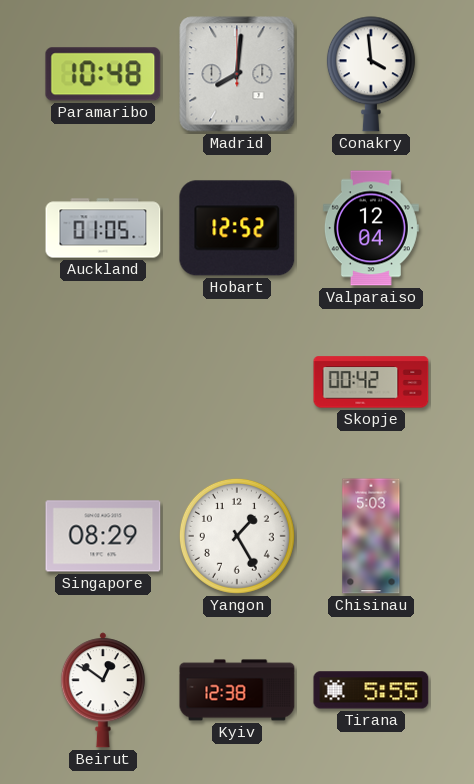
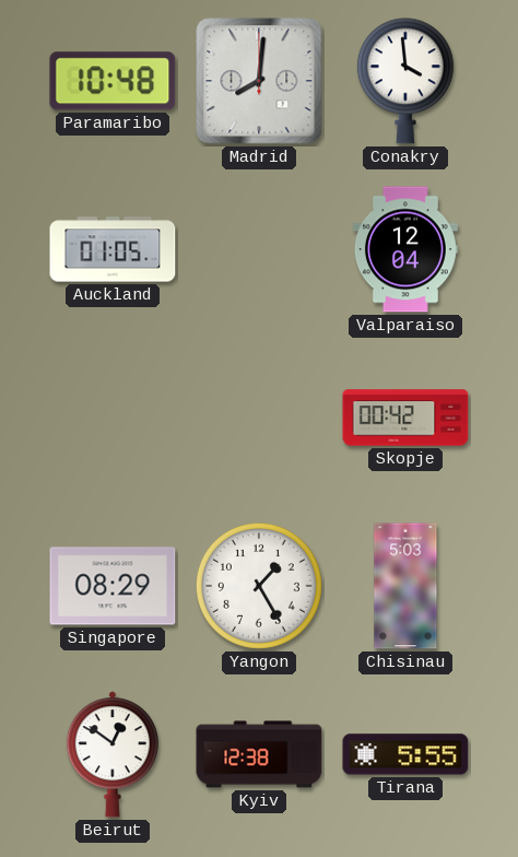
Hobart: 12:52 -> none (237, 228)
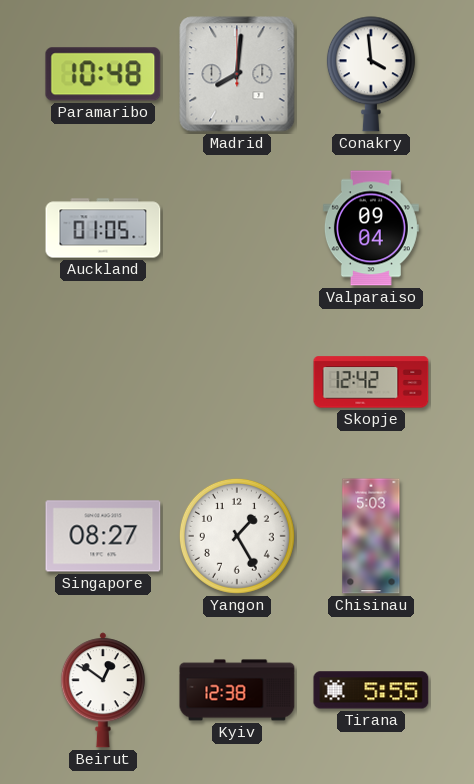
Valparaiso: 12:04 -> 09:04 (371, 228)
Skopje: 00:42 -> 12:42 (371, 382)
Singapore: 08:29 -> 08:27 (103, 536)
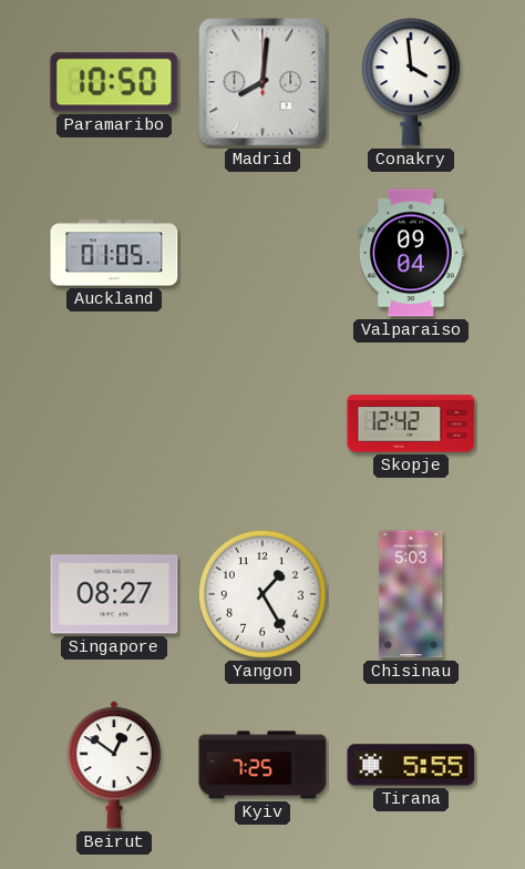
Paramaribo: 10:48 -> 10:50 (114, 82)
Kyiv: 12:38 -> 7:25 (262, 765)
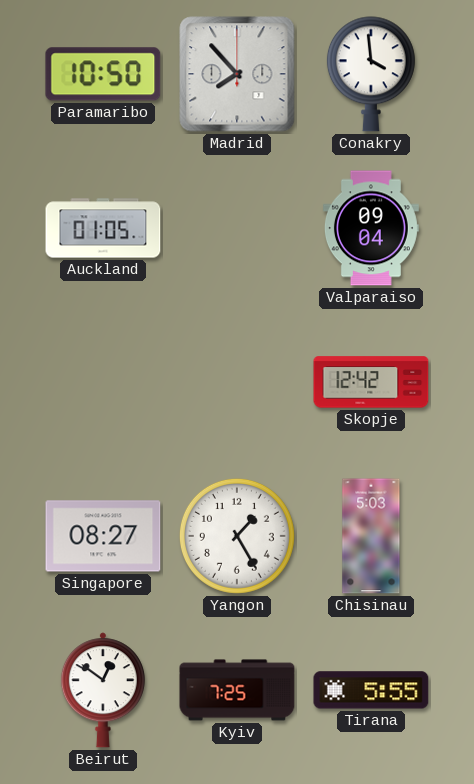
Madrid: 8:01 -> 7:53 (237, 74)
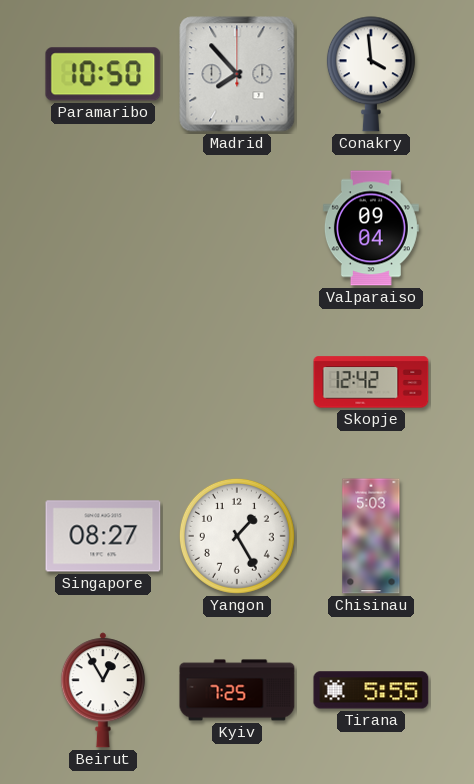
Auckland: 01:05 -> none (103, 228)
Beirut: 12:51 -> 12:55 (103, 690)
